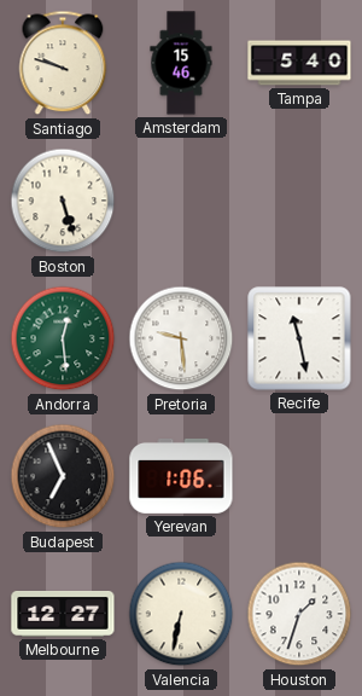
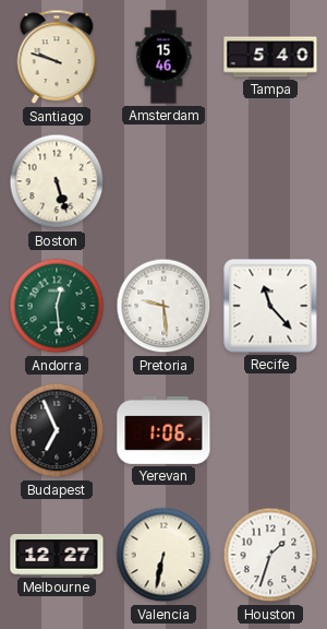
Recife: 11:28 -> 11:23 (270, 306)
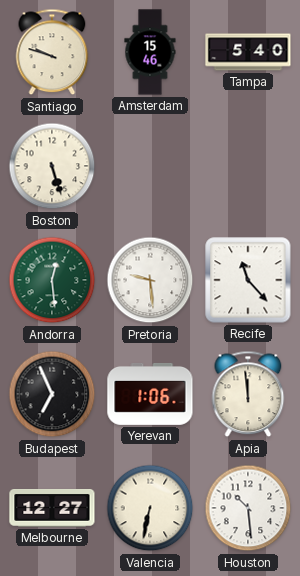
Apia: none -> 11:59 (248, 394)
Houston: 1:33 -> 10:29 (248, 508)
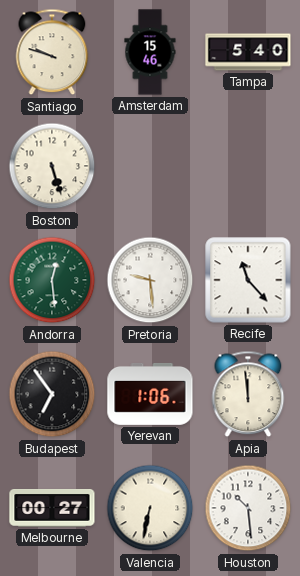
Budapest: 6:56 -> 6:54 (52, 394)
Melbourne: 12:27 -> 00:27 (52, 509)
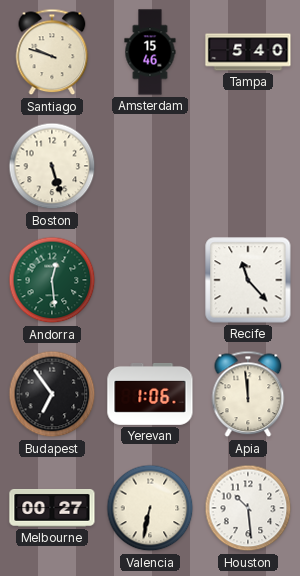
Pretoria: 9:29 -> none (150, 280)
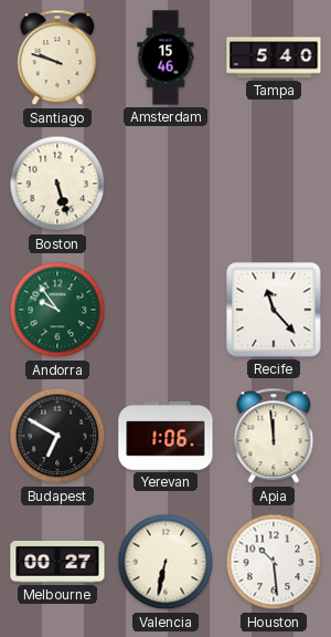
Andorra: 12:29 -> 9:54 (57, 310)
Budapest: 6:54 -> 6:50 (57, 436)
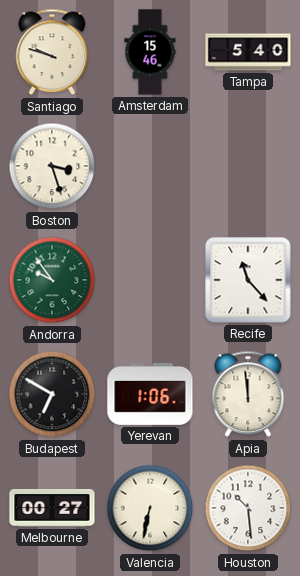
Boston: 5:27 -> 3:27 (52, 166)
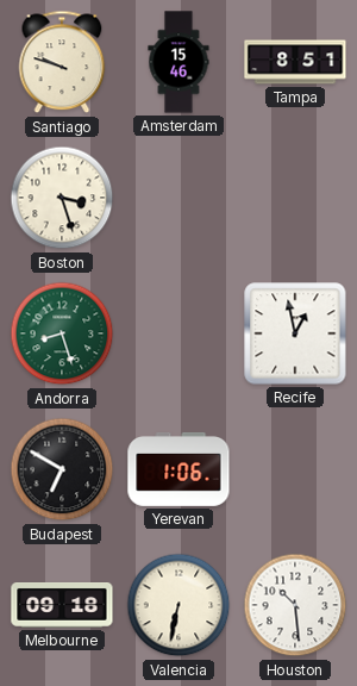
Tampa: 5:40 -> 8:51 (295, 62)
Andorra: 9:54 -> 8:27 (62, 333)
Recife: 11:23 -> 12:58 (295, 333)
Apia: 11:59 -> none (248, 394)
Melbourne: 00:27 -> 09:18 (62, 606)
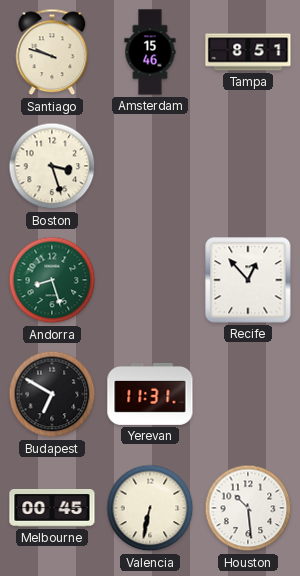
Recife: 12:58 -> 12:53 (248, 280)
Yerevan: 1:06 -> 11:31 (150, 394)
Melbourne: 09:18 -> 00:45 (52, 509)
